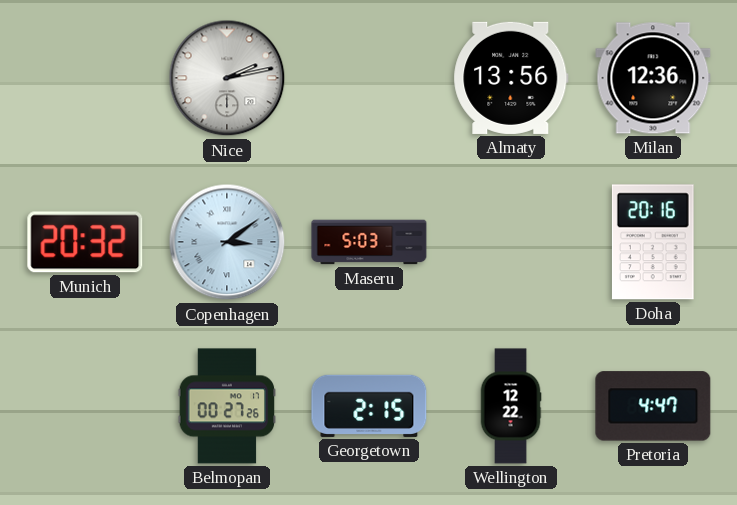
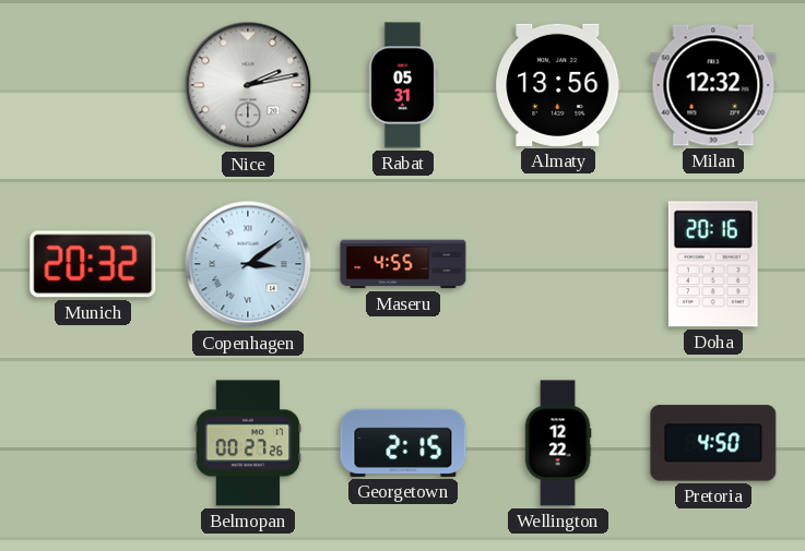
Rabat: none -> 05:31 (403, 85)
Milan: 12:36 -> 12:32 (713, 85)
Maseru: 5:03 -> 4:55 (403, 264)
Pretoria: 4:47 -> 4:50 (713, 443)
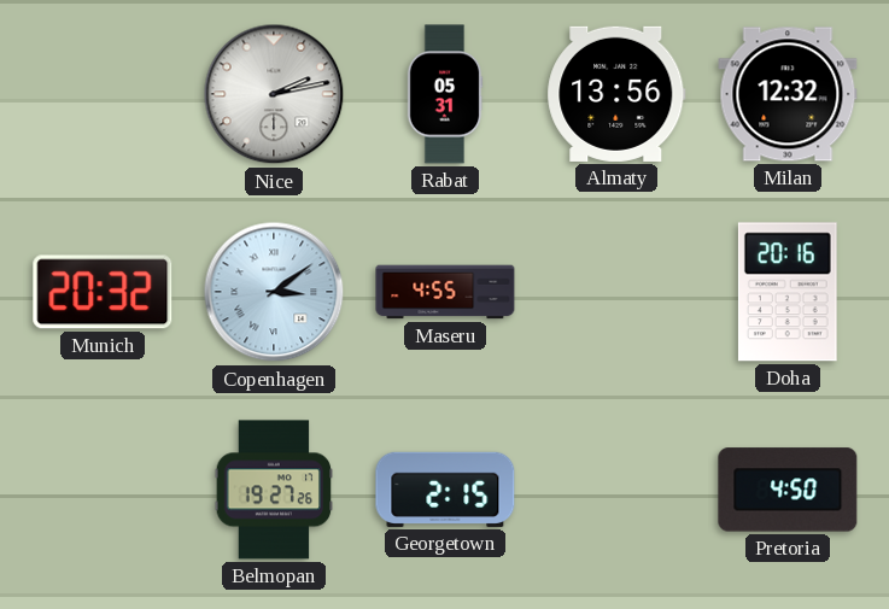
Belmopan: 00:27 -> 19:27 (274, 490)
Wellington: 12:22 -> none (558, 443)
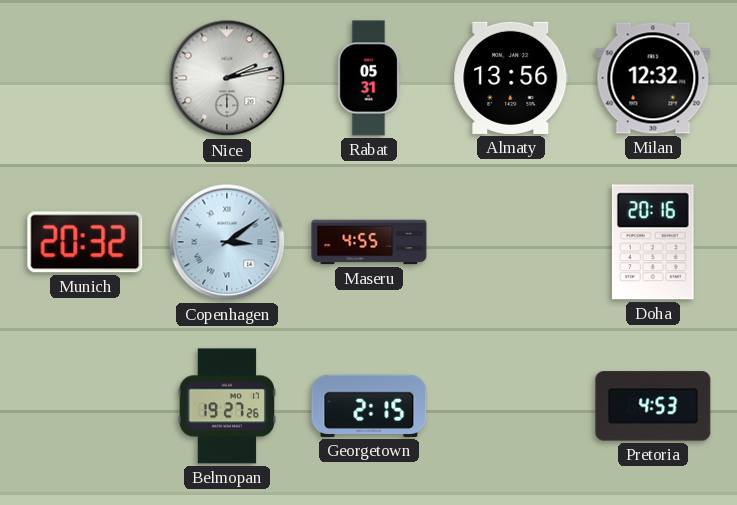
Pretoria: 4:50 -> 4:53 (653, 406)
